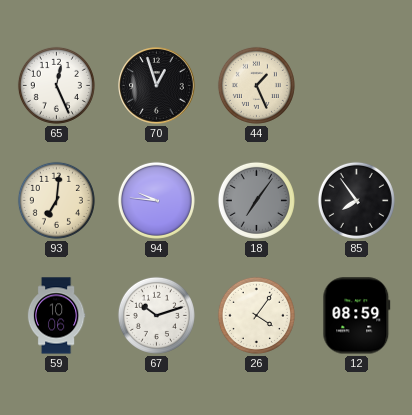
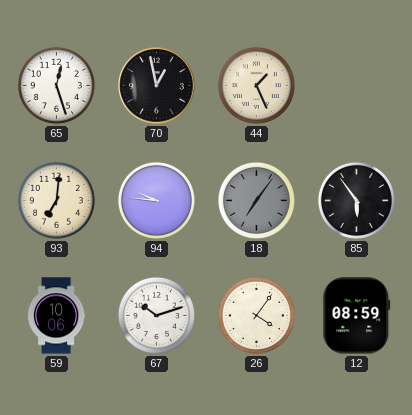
65: 12:26 -> 12:27 (56, 85)
70: 12:57 -> 12:58 (157, 86)
85: 7:54 -> 5:54 (356, 200)
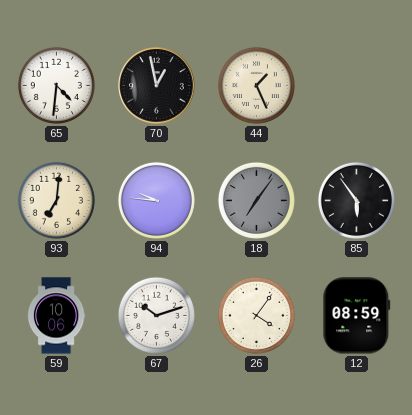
65: 12:27 -> 4:31 (56, 85)
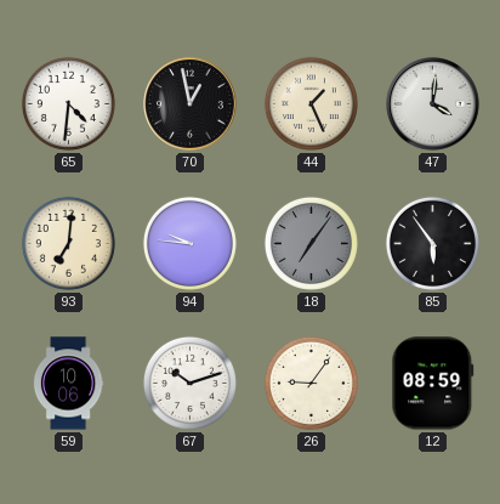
47: none -> 4:01 (433, 104)
26: 4:06 -> 9:06 (311, 383)
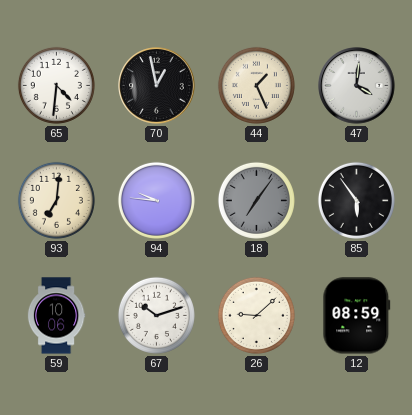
26: 9:06 -> 9:08 (256, 315)
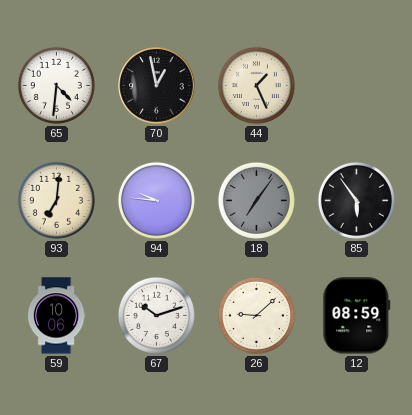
47: 4:01 -> none (357, 86)
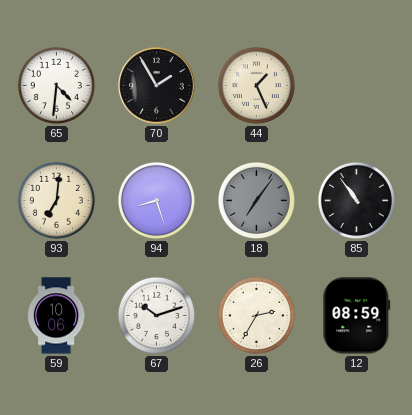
70: 12:58 -> 1:55 (157, 86)
94: 9:46 -> 8:27 (156, 200)
85: 5:54 -> 10:54 (356, 200)
26: 9:08 -> 2:35 (256, 315)
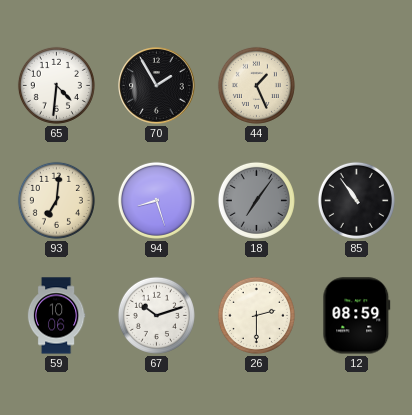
26: 2:35 -> 2:30 (256, 315)
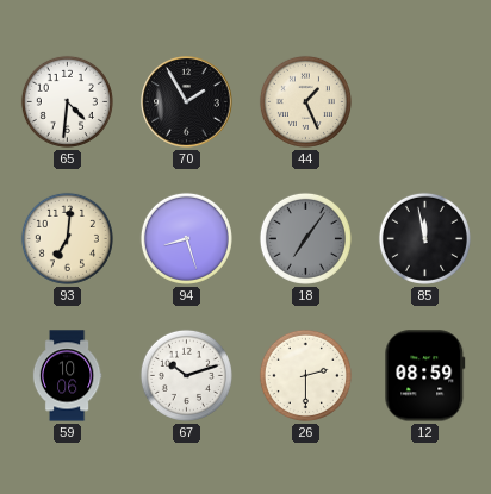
85: 10:54 -> 11:58 (424, 238)
